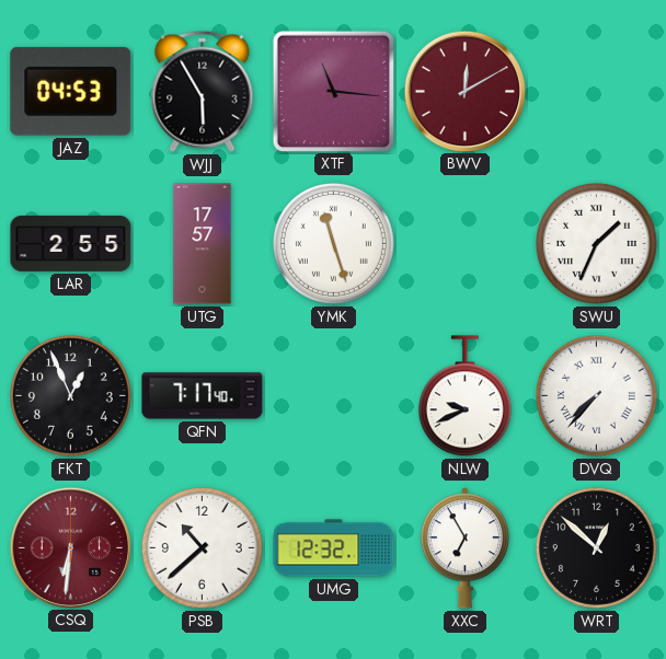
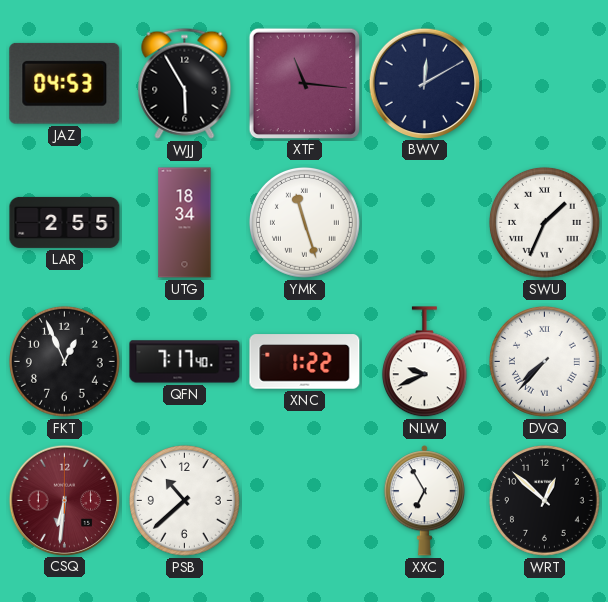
BWV dial: burgundy -> navy (424, 83)
UTG: 17:57 -> 18:34 (185, 223)
XNC: none -> 1:22 (305, 362)
UMG: 12:32 -> none (334, 548)
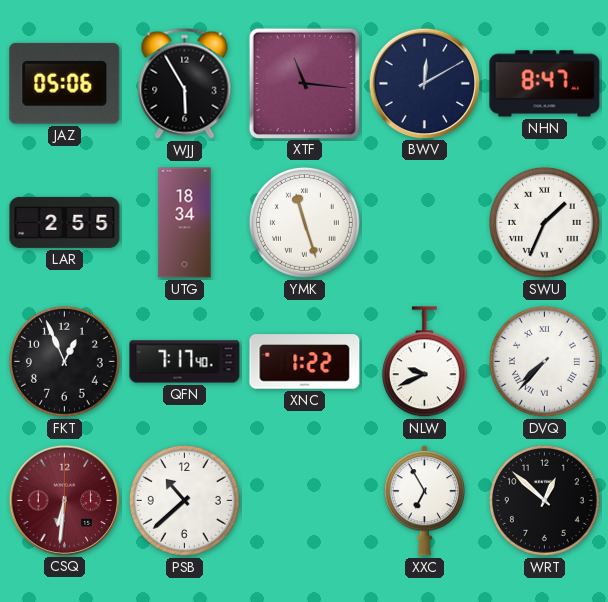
JAZ: 04:53 -> 05:06 (65, 83)
NHN: none -> 8:47 (545, 84)
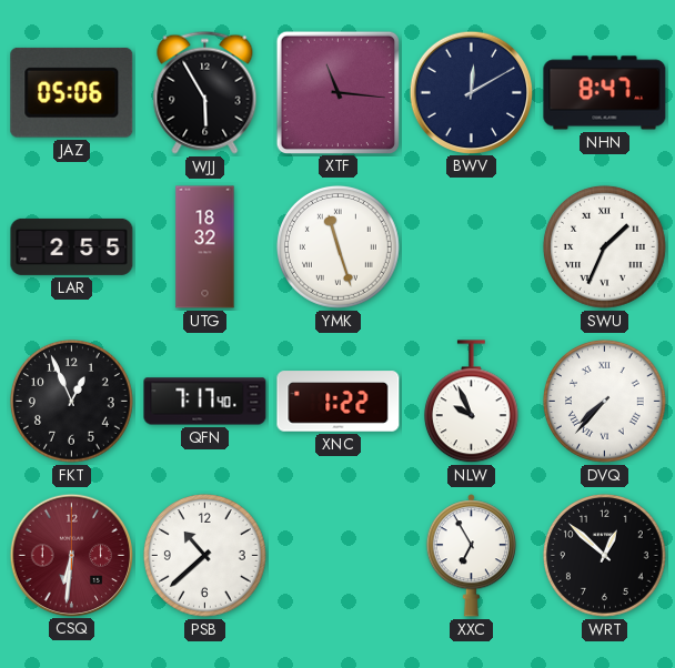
UTG: 18:34 -> 18:32 (205, 247)
NLW: 9:41 -> 9:56 (471, 402)
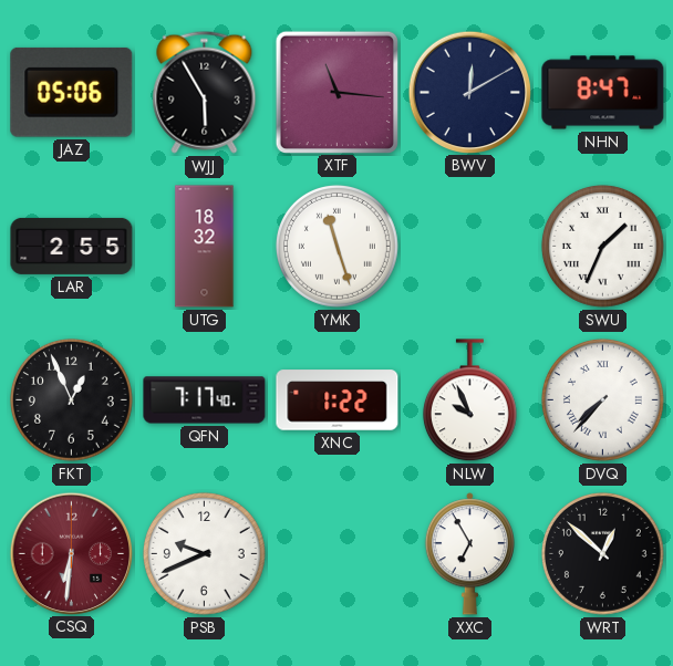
PSB: 10:38 -> 9:41 (204, 553)
